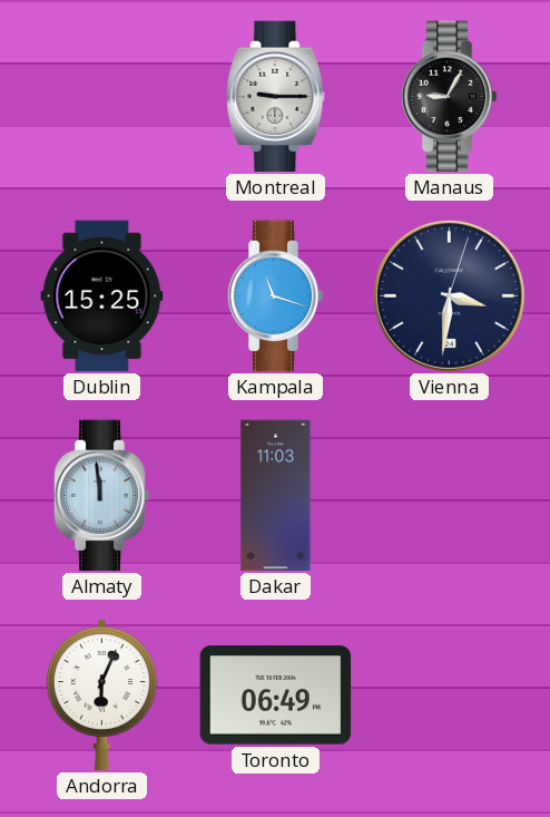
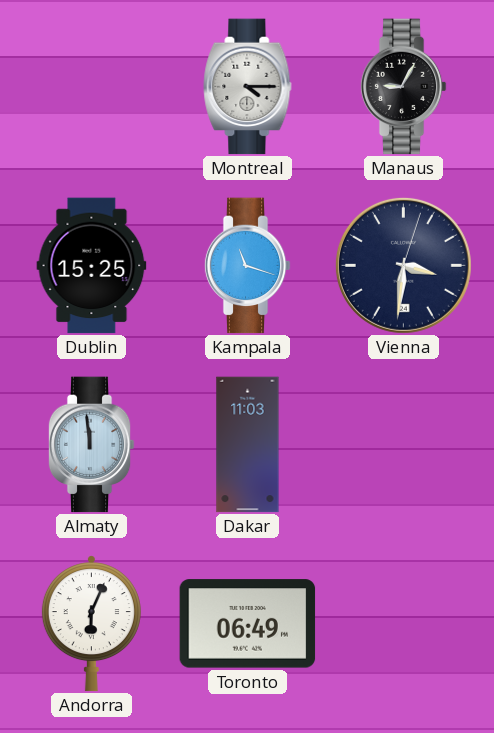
Montreal: 9:15 -> 4:15 (248, 87)
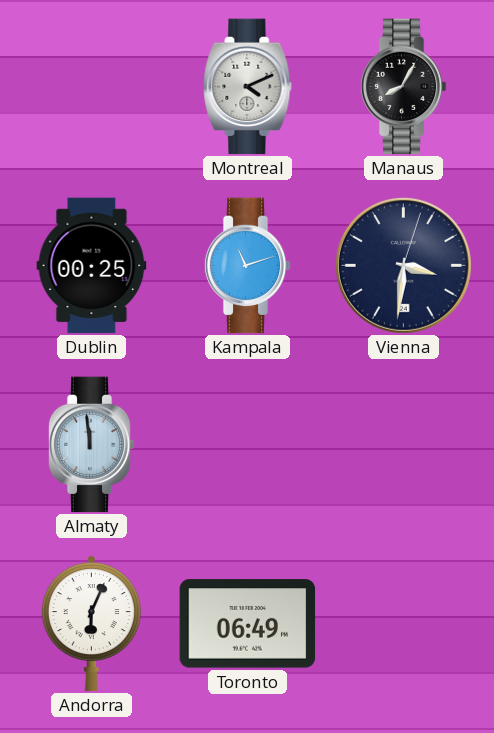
Montreal: 4:15 -> 4:11 (248, 87)
Manaus: 9:05 -> 8:05 (403, 87)
Dublin: 15:25 -> 00:25 (92, 266)
Kampala: 11:18 -> 11:12 (247, 266)
Dakar: 11:03 -> none (248, 445)
